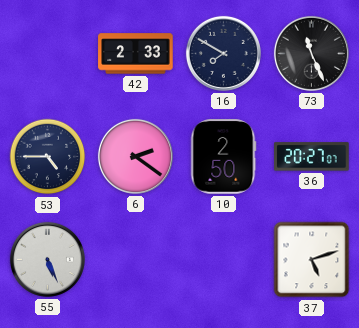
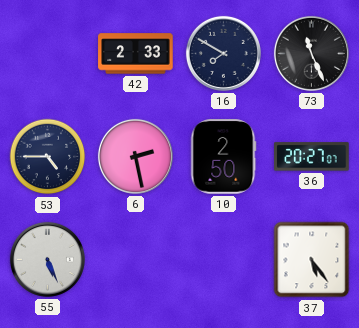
6: 2:21 -> 2:28 (135, 156)
37: 5:12 -> 5:24 (312, 260)
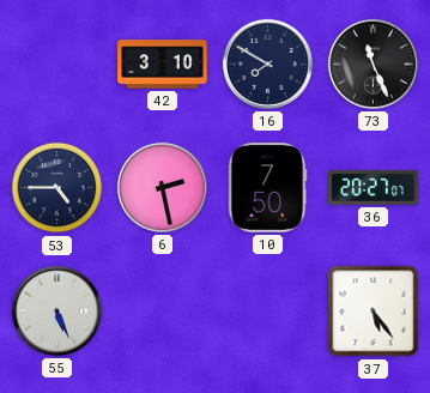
42: 2:33 -> 3:10 (163, 65)
10: 2:50 -> 7:50 (267, 188)
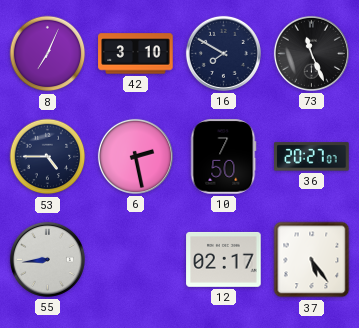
8: none -> 7:04 (48, 54)
55: 5:26 -> 8:44 (47, 259)
12: none -> 02:17 (224, 259)
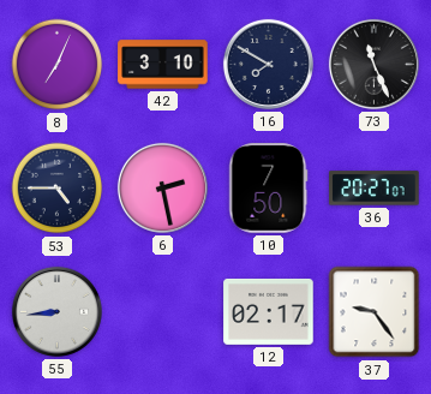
37: 5:24 -> 9:24 (375, 312)
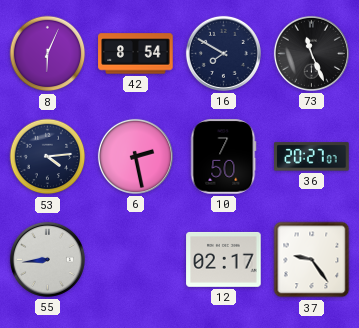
8: 7:04 -> 6:04 (48, 54)
42: 3:10 -> 8:54 (136, 54)
53: 4:45 -> 4:14 (48, 157)
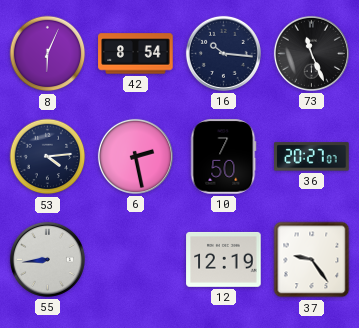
16: 7:50 -> 10:16 (223, 53)
12: 02:17 -> 12:19 (224, 259)
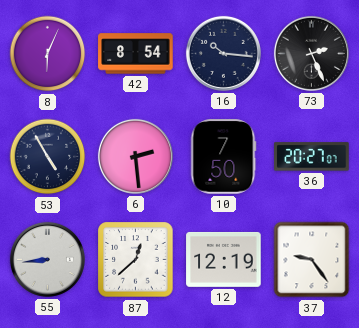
73: 11:26 -> 2:26 (311, 53)
53: 4:14 -> 4:55 (48, 157)
6: 2:28 -> 2:29 (135, 156)
87: none -> 12:38 (136, 260)
